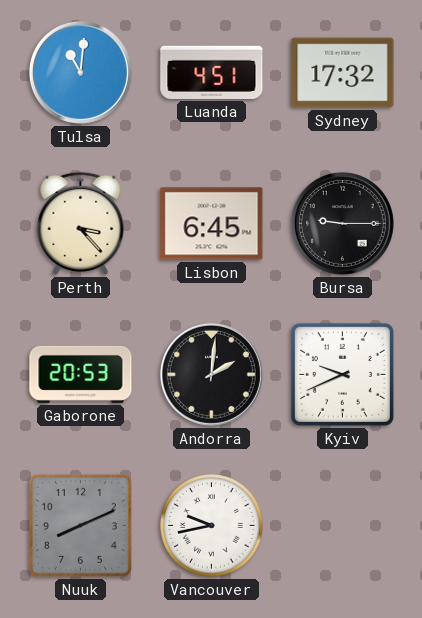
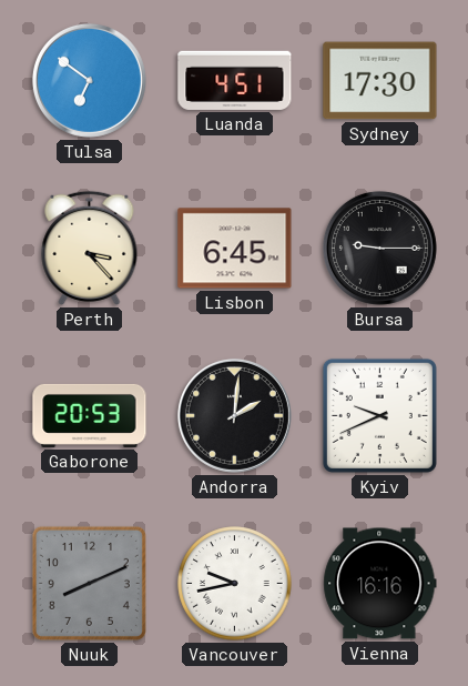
Tulsa: 11:01 -> 6:51 (89, 80)
Sydney: 17:32 -> 17:30 (380, 81)
Vienna: none -> 16:16 (380, 584)
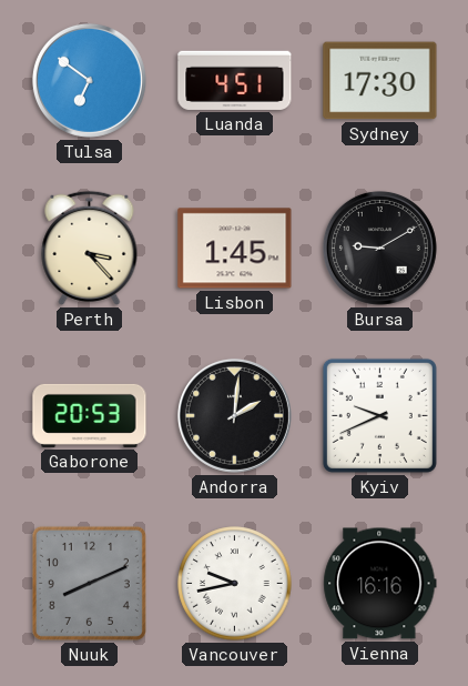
Lisbon: 6:45 -> 1:45 (235, 249)
Bursa: 9:15 -> 9:10 (379, 248)
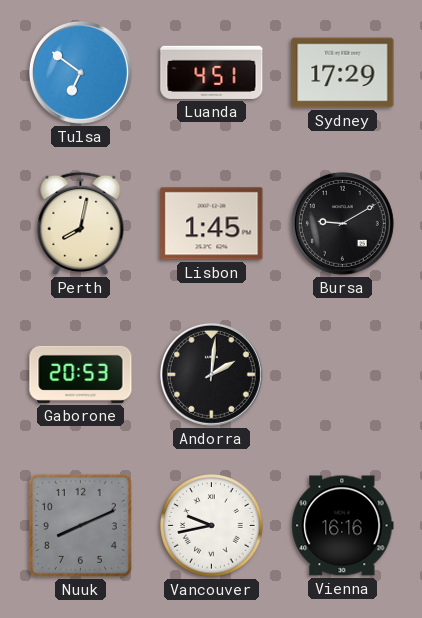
Sydney: 17:30 -> 17:29 (343, 73)
Perth: 3:23 -> 8:02 (81, 223)
Kyiv: 9:41 -> none (379, 415)
